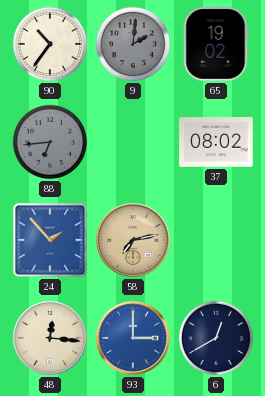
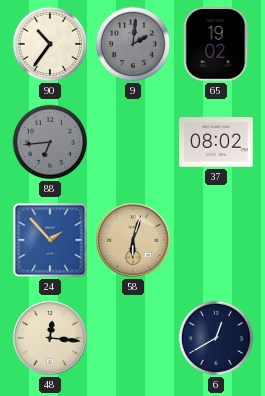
58: 7:13 -> 6:03 (133, 240)
93: 3:00 -> none (133, 338)
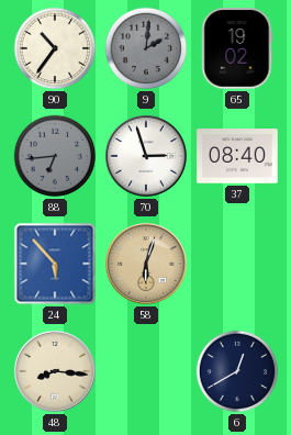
70: none -> 2:57 (146, 156)
37: 08:02 -> 08:40 (237, 156)
24: 1:53 -> 5:53 (55, 264)
48: 12:16 -> 8:16 (55, 371)
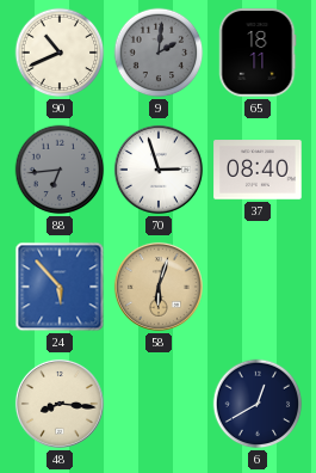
90: 10:36 -> 10:41 (60, 53)
65: 19:02 -> 18:11 (258, 53)
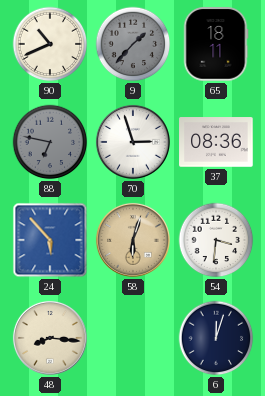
9: 2:01 -> 1:37 (133, 44)
88: 6:44 -> 6:47 (50, 142)
37: 08:40 -> 08:36 (216, 142)
54: none -> 3:31 (216, 240)
6: 12:40 -> 12:03 (216, 338)
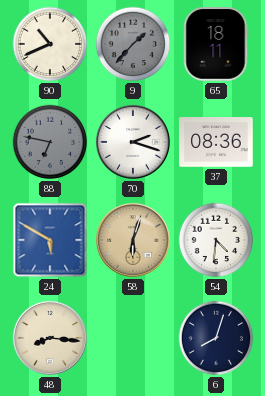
70: 2:57 -> 2:18 (133, 142)
24: 5:53 -> 5:50 (50, 240)
54: 3:31 -> 4:31 (216, 240)
6: 12:03 -> 8:03 (216, 338)
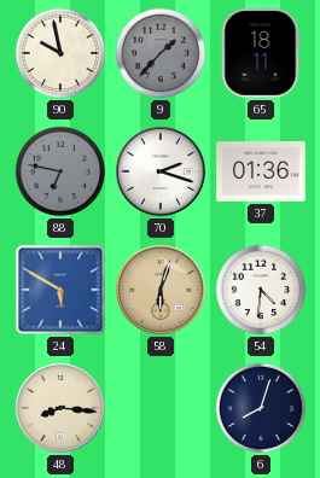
90: 10:41 -> 9:58 (60, 53)
37: 08:36 -> 01:36 (261, 171)
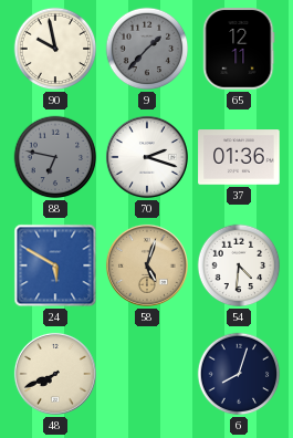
65: 18:11 -> 12:11 (239, 49)
58: 6:03 -> 5:03 (147, 265)
48: 8:16 -> 7:41 (55, 374)
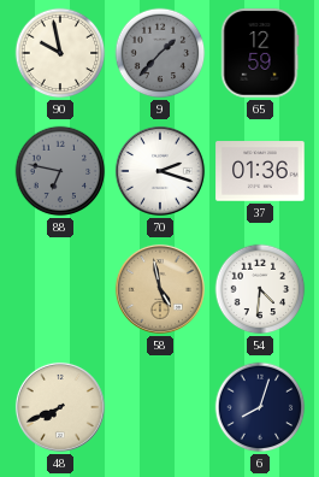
65: 12:11 -> 12:59 (260, 53)
24: 5:50 -> none (55, 265)
58: 5:03 -> 4:58 (160, 289)
